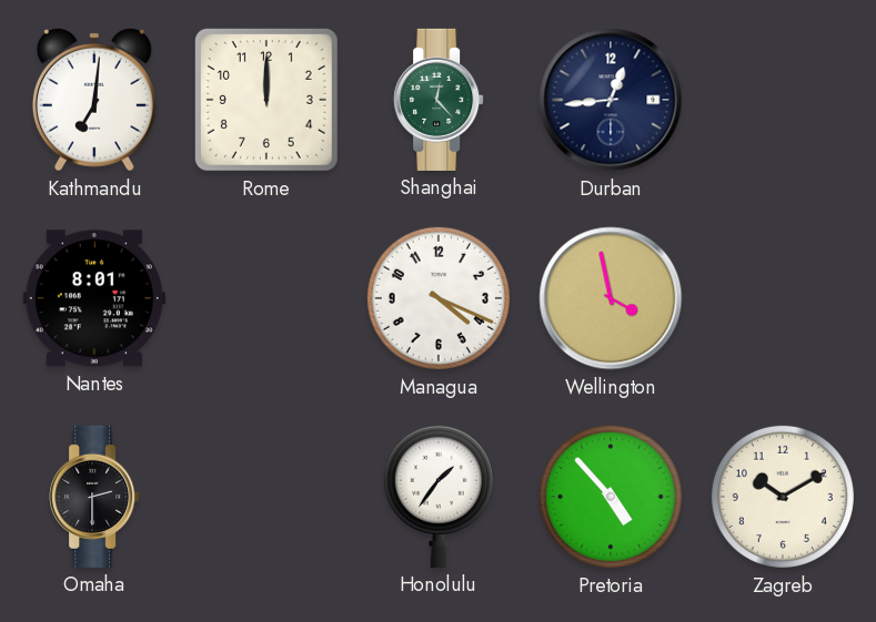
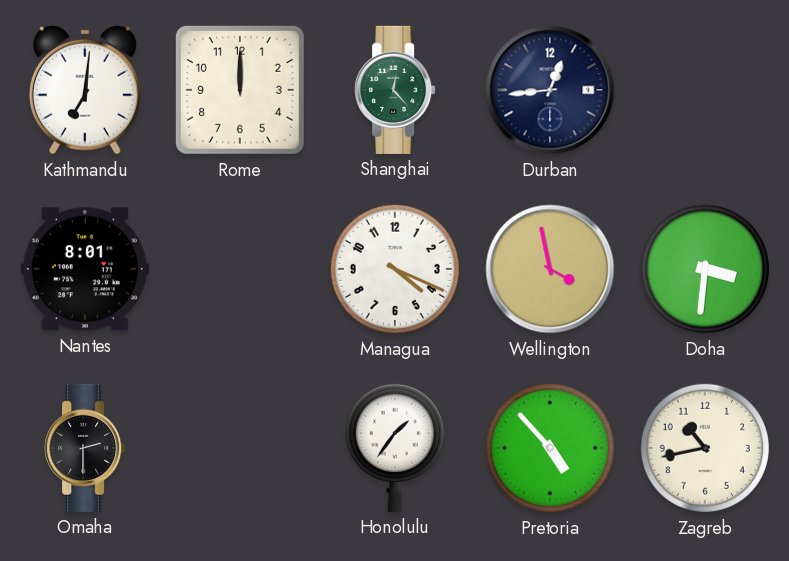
Doha: none -> 3:31 (705, 269)
Zagreb: 10:10 -> 10:43 (705, 448)
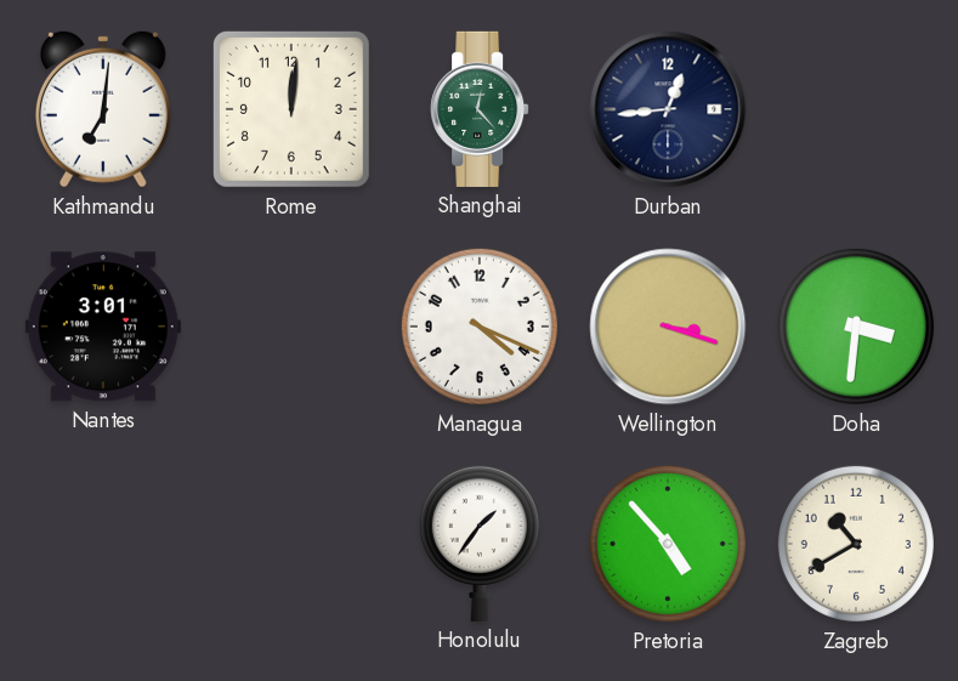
Rome: 12:00 -> 12:01 (291, 109)
Nantes: 8:01 -> 3:01 (103, 327)
Wellington: 3:58 -> 3:18 (668, 327)
Omaha: 2:30 -> none (85, 448)
Zagreb: 10:43 -> 10:40 (856, 544)
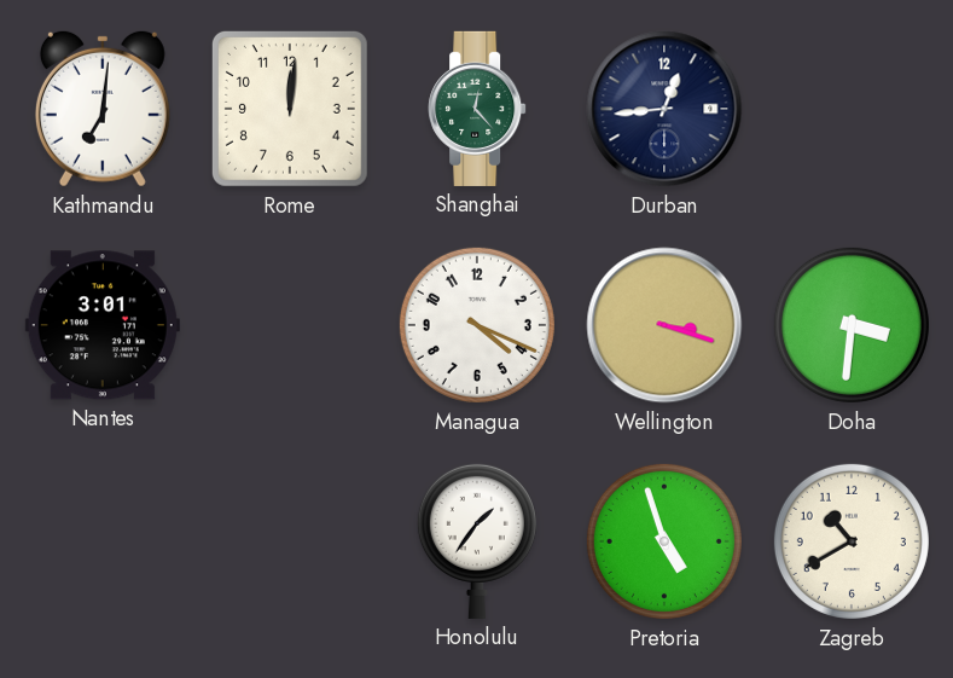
Pretoria: 4:53 -> 4:57 (664, 541)
